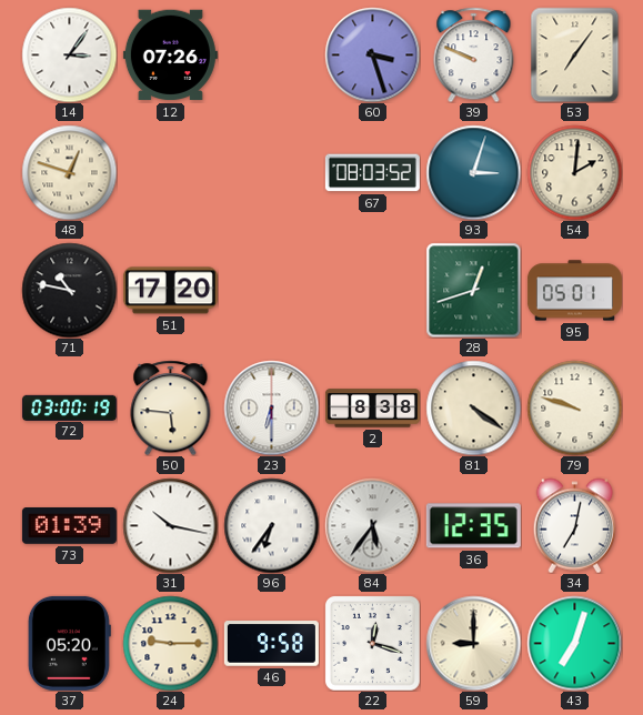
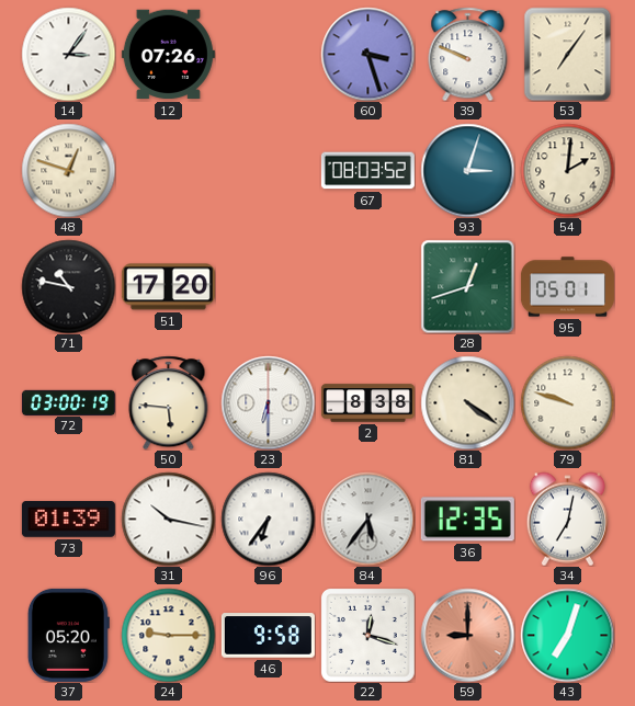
59 dial: cream -> salmon (467, 635)
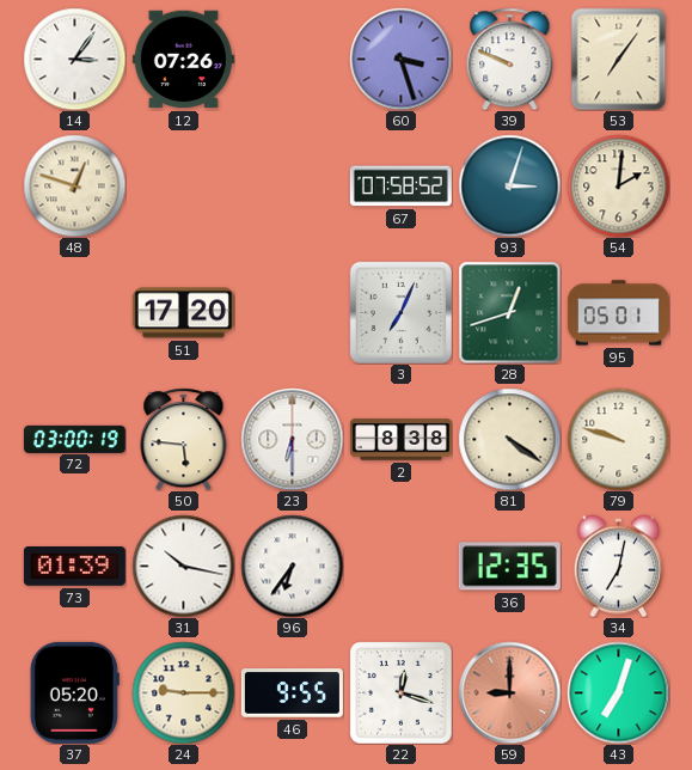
67: 08:03 -> 07:58 (400, 187)
71: 10:47 -> none (68, 286)
3: none -> 7:04 (400, 312)
84: 5:36 -> none (367, 519)
46: 9:58 -> 9:55 (292, 693)
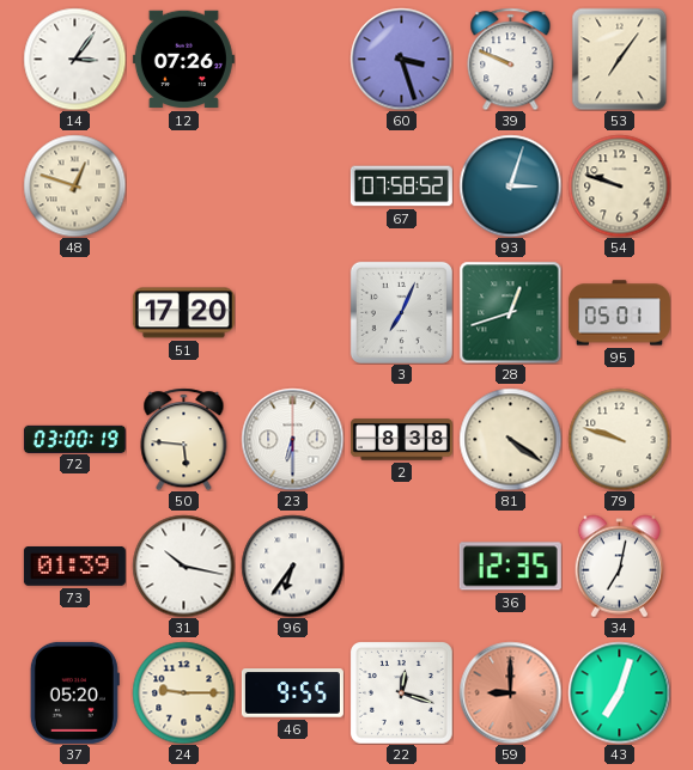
54: 2:01 -> 9:48 (619, 185)
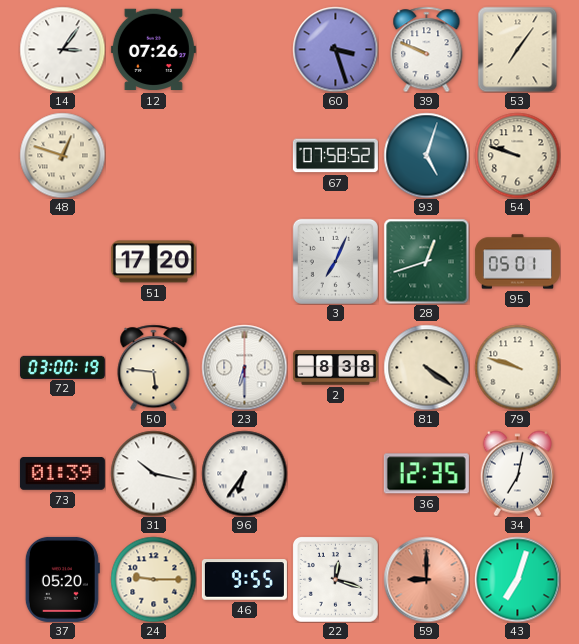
93: 3:03 -> 5:03 (426, 155)
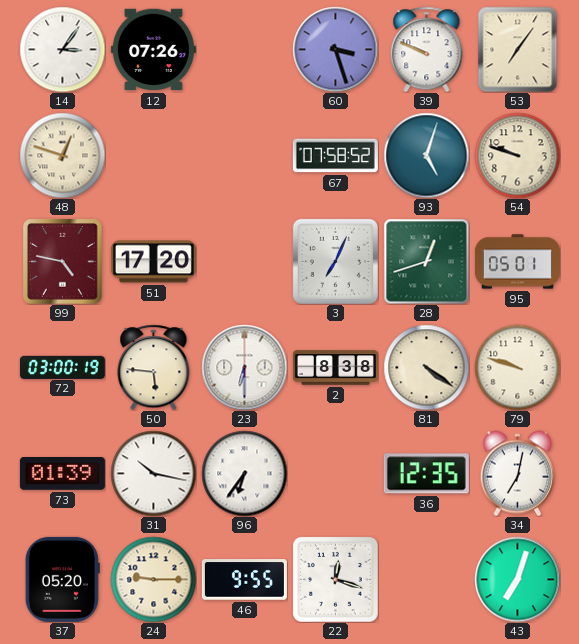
99: none -> 4:47 (63, 261)
59: 9:00 -> none (426, 579)
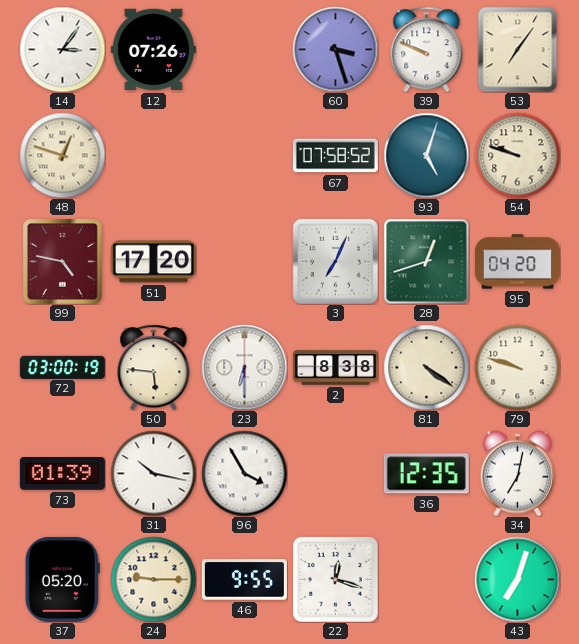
95: 05:01 -> 04:20 (517, 262)
96: 6:36 -> 3:55 (244, 473)
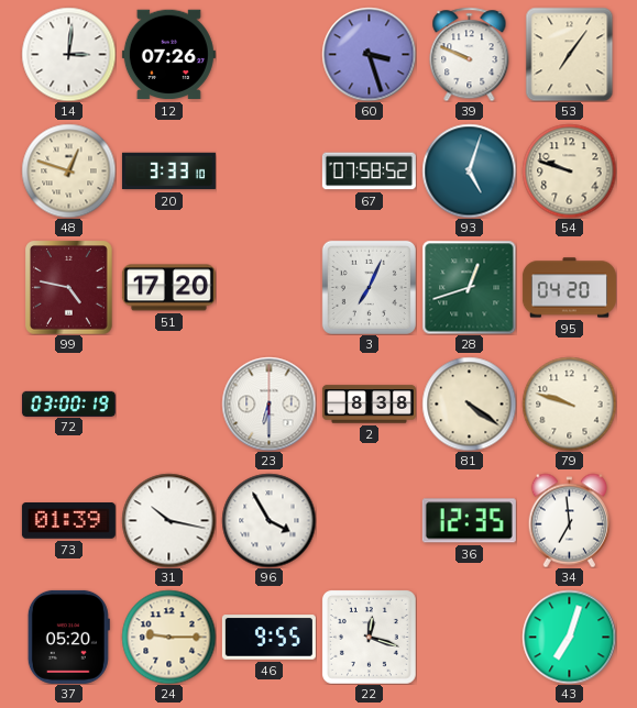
14: 3:06 -> 3:01 (68, 54)
20: none -> 3:33 (168, 172)
50: 5:46 -> none (154, 367)
34: 7:02 -> 6:59 (569, 520)
